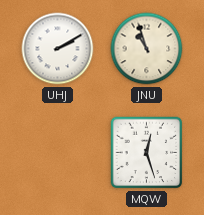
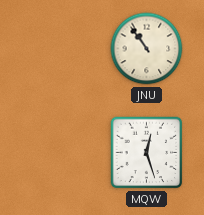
UHJ: 2:10 -> none (58, 49)
JNU: 10:57 -> 10:54 (147, 49)
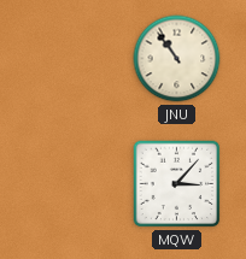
MQW: 12:27 -> 3:07 (177, 184)
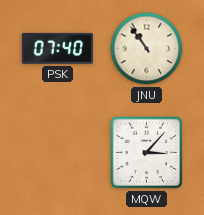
PSK: none -> 07:40 (57, 48)
